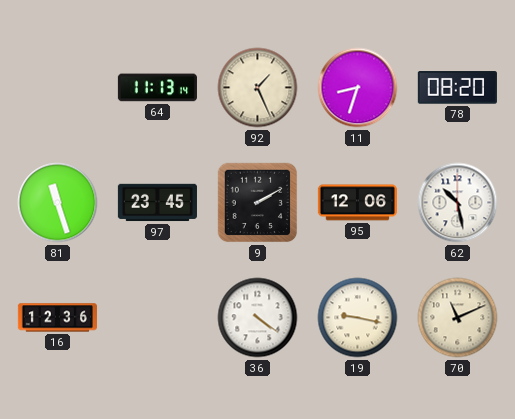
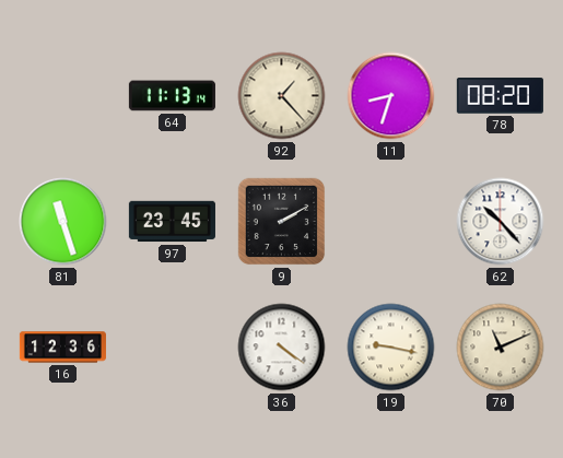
92: 1:26 -> 1:23 (282, 96)
95: 12:06 -> none (357, 203)
62: 10:28 -> 10:23 (501, 222)
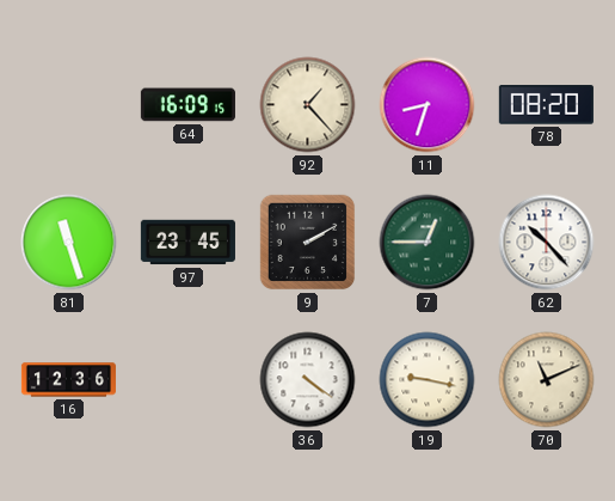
64: 11:13 -> 16:09 (187, 105)
7: none -> 12:45 (428, 243)
